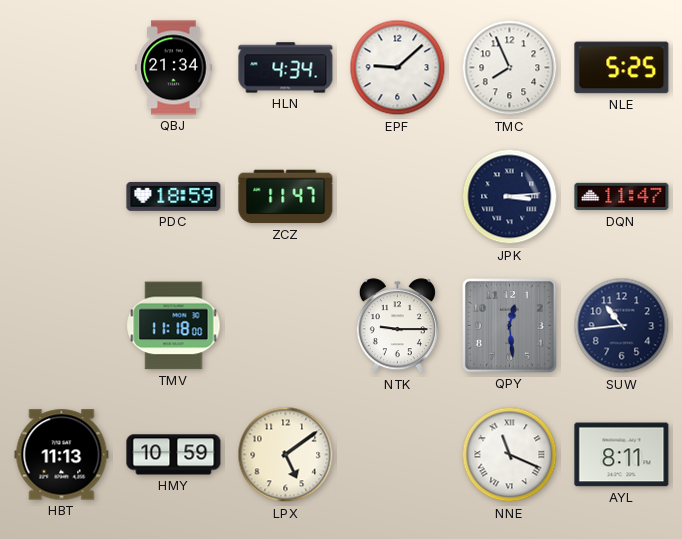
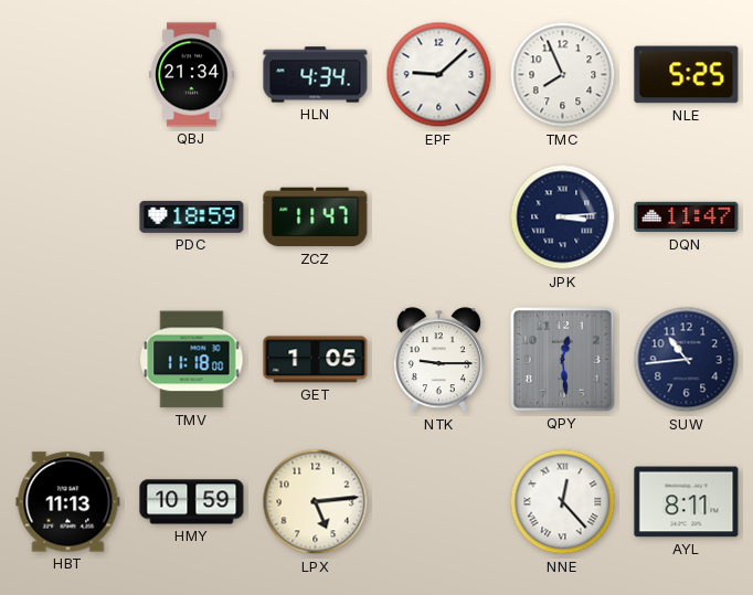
GET: none -> 1:05 (316, 360)
LPX: 5:09 -> 5:14 (316, 502)
NNE: 11:19 -> 12:23 (563, 502)
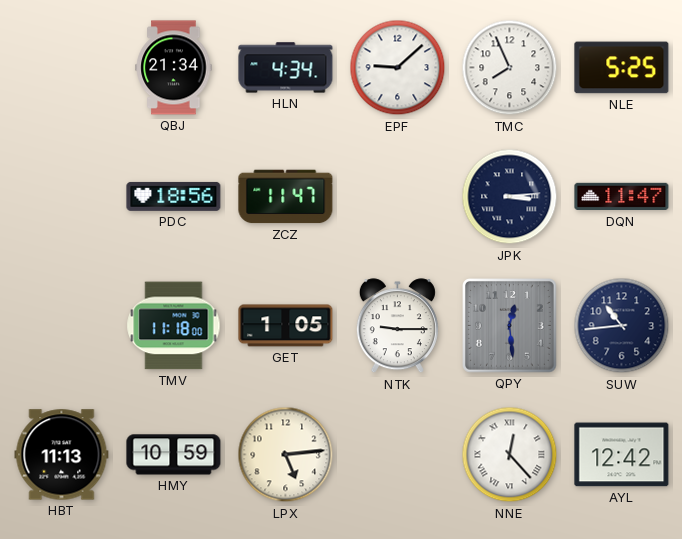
PDC: 18:59 -> 18:56 (174, 196)
AYL: 8:11 -> 12:42 (622, 455)
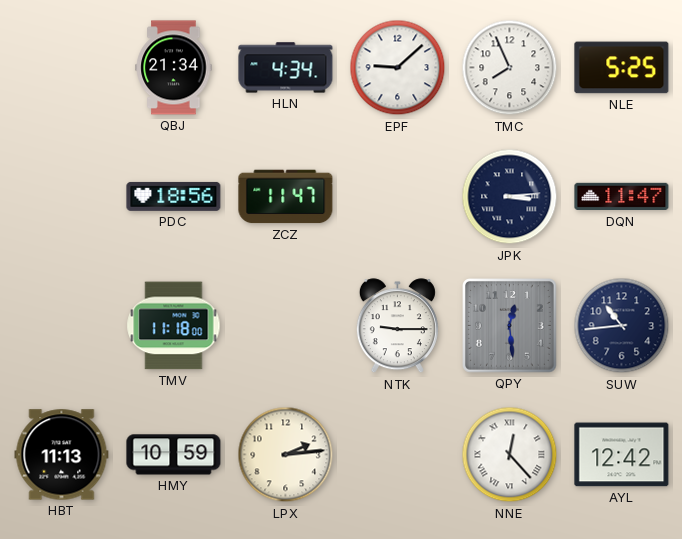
GET: 1:05 -> none (286, 326)
LPX: 5:14 -> 2:14 (286, 455)
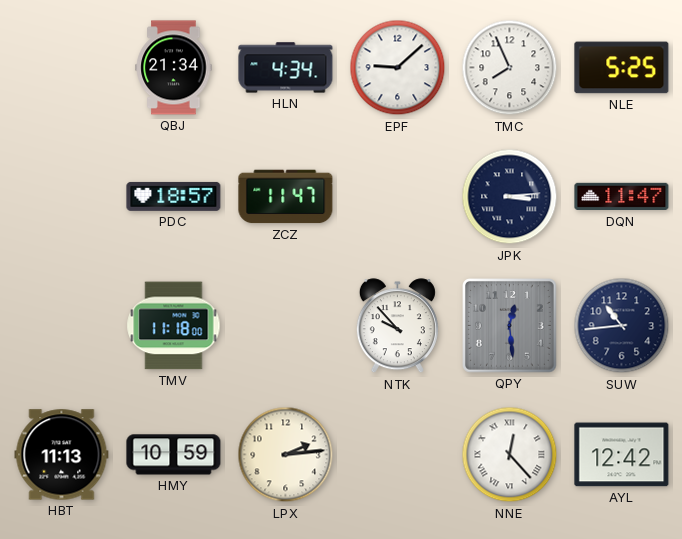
PDC: 18:56 -> 18:57 (174, 196)
NTK: 9:15 -> 9:53 (397, 326)
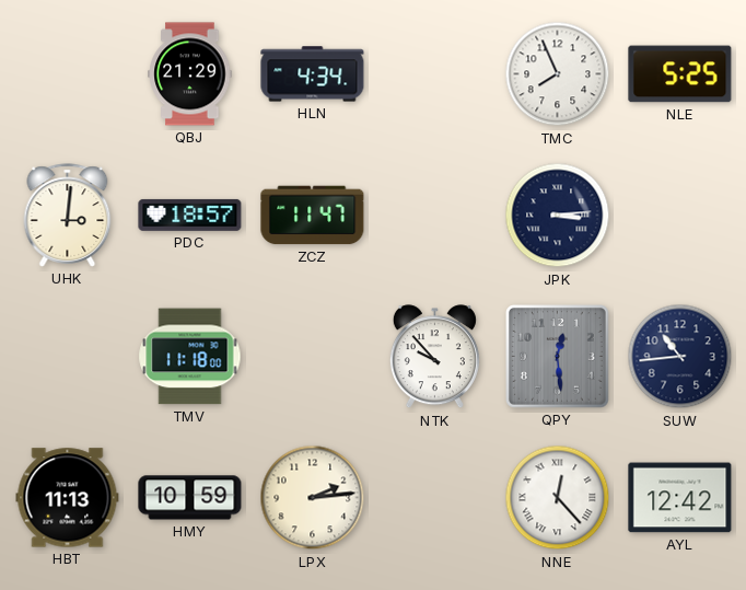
QBJ: 21:34 -> 21:29 (190, 74)
EPF: 9:08 -> none (398, 68)
UHK: none -> 3:01 (68, 216)
DQN: 11:47 -> none (622, 197)
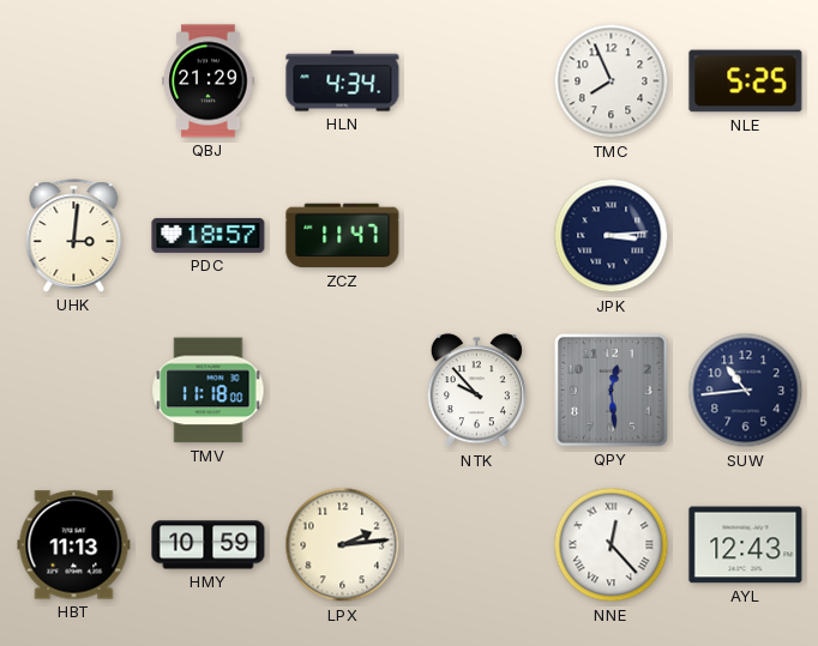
AYL: 12:42 -> 12:43 (746, 545)
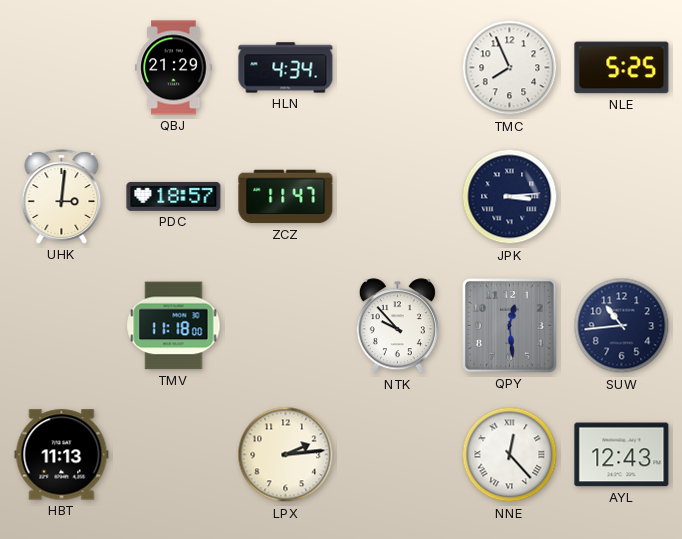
HMY: 10:59 -> none (209, 545)
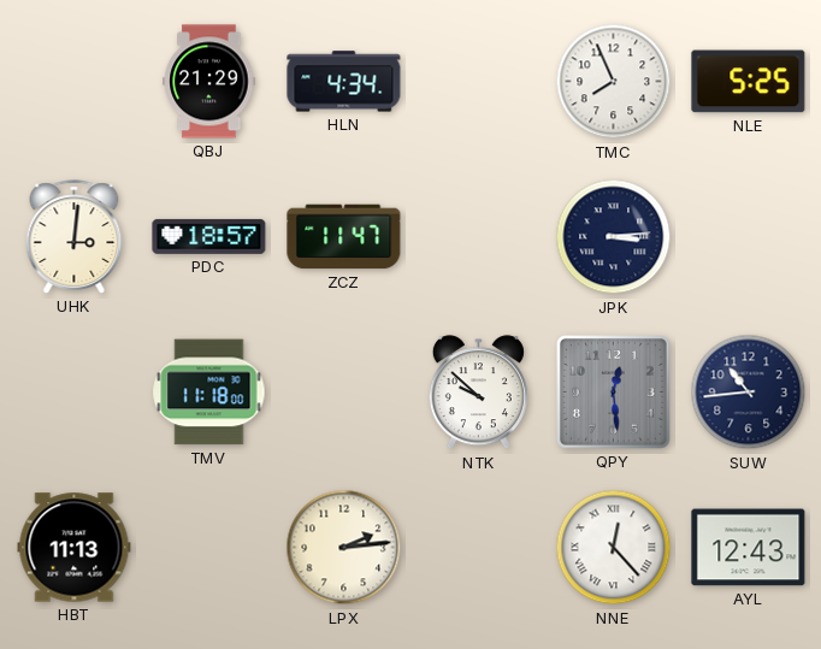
NTK: 9:53 -> 9:52 (478, 393)
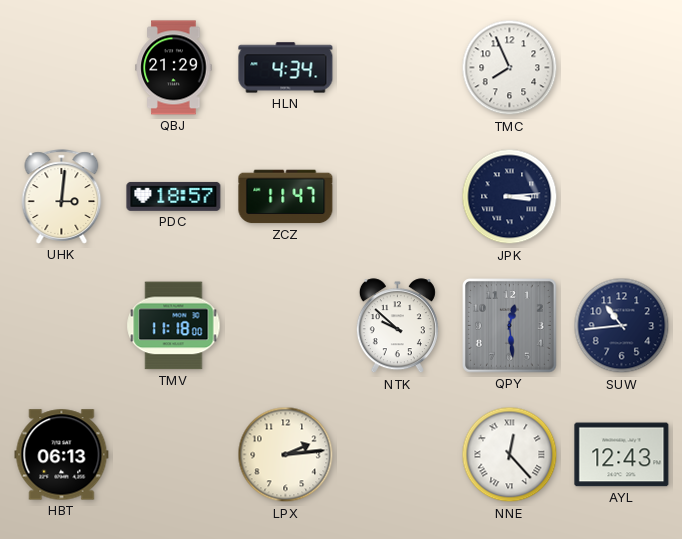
NLE: 5:25 -> none (749, 82)
HBT: 11:13 -> 06:13 (62, 455)
